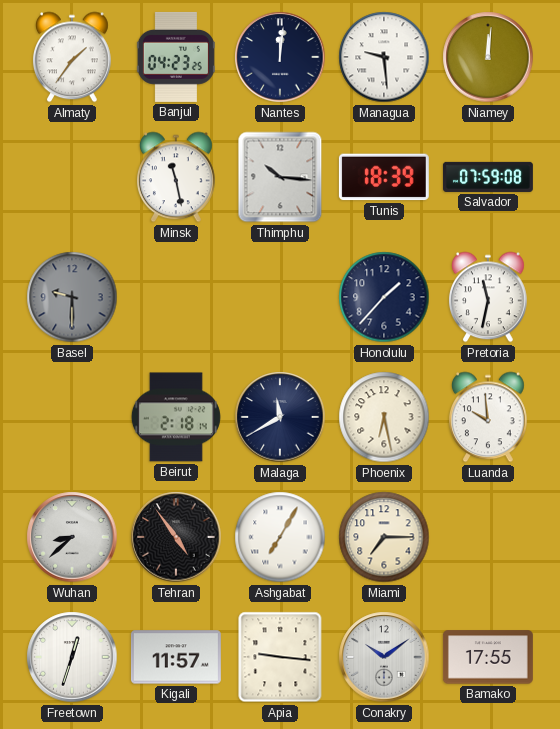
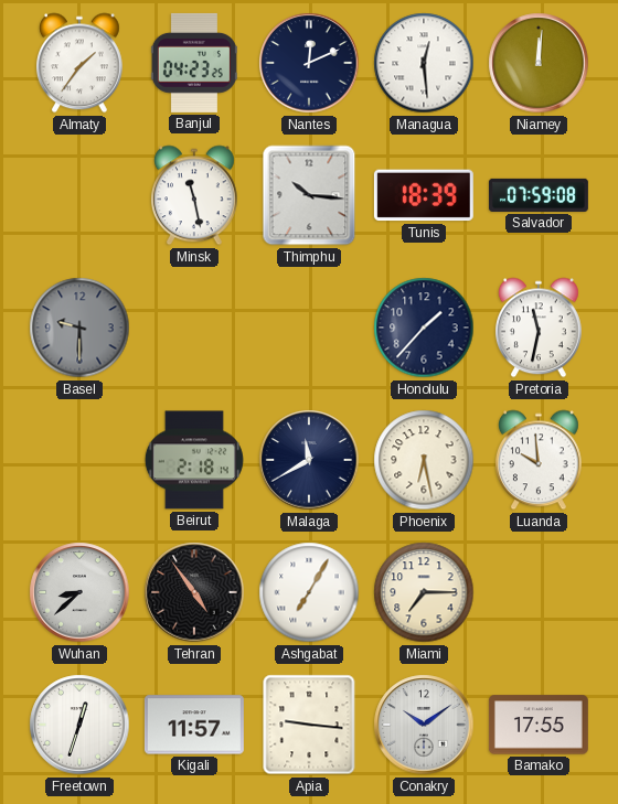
Nantes: 12:01 -> 12:11 (309, 63)
Managua: 9:29 -> 12:29 (424, 63)
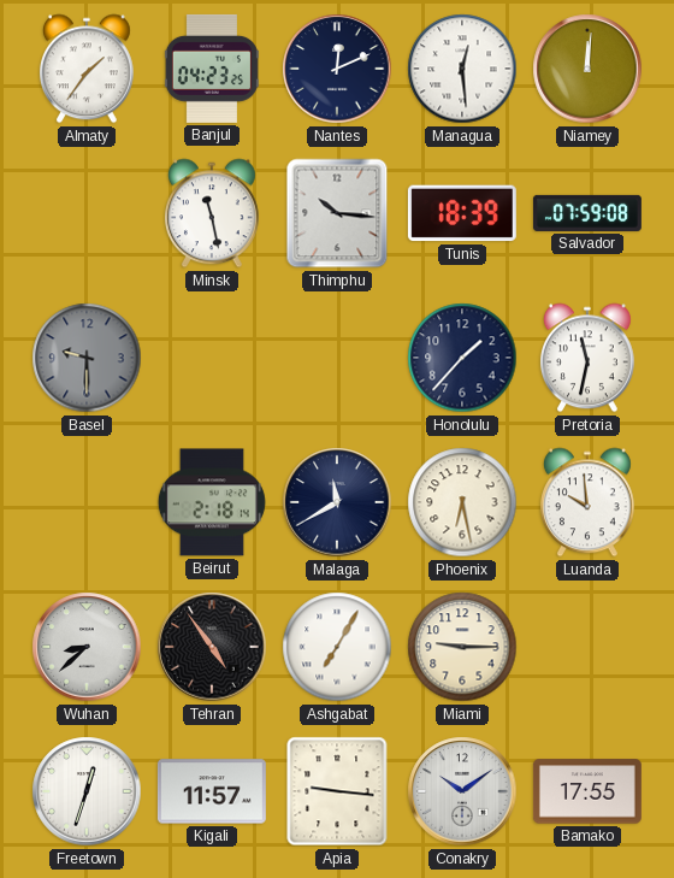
Miami: 7:15 -> 9:15 (462, 647)
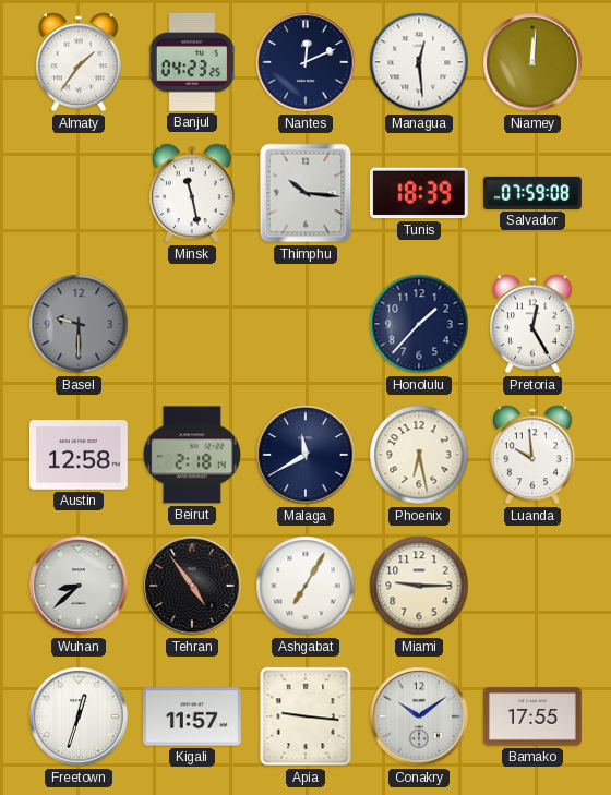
Pretoria: 11:32 -> 12:25 (532, 324)
Austin: none -> 12:58 (79, 456)
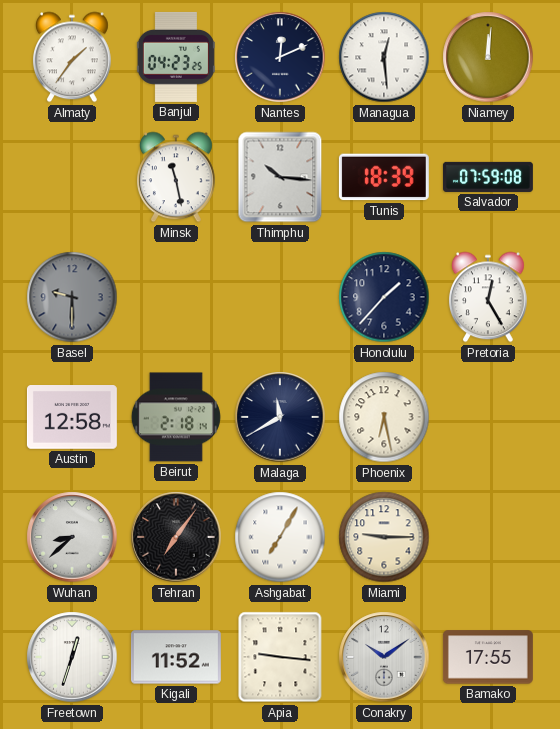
Luanda: 9:59 -> none (532, 455)
Tehran: 4:54 -> 7:06 (176, 537)
Kigali: 11:57 -> 11:52 (176, 657)
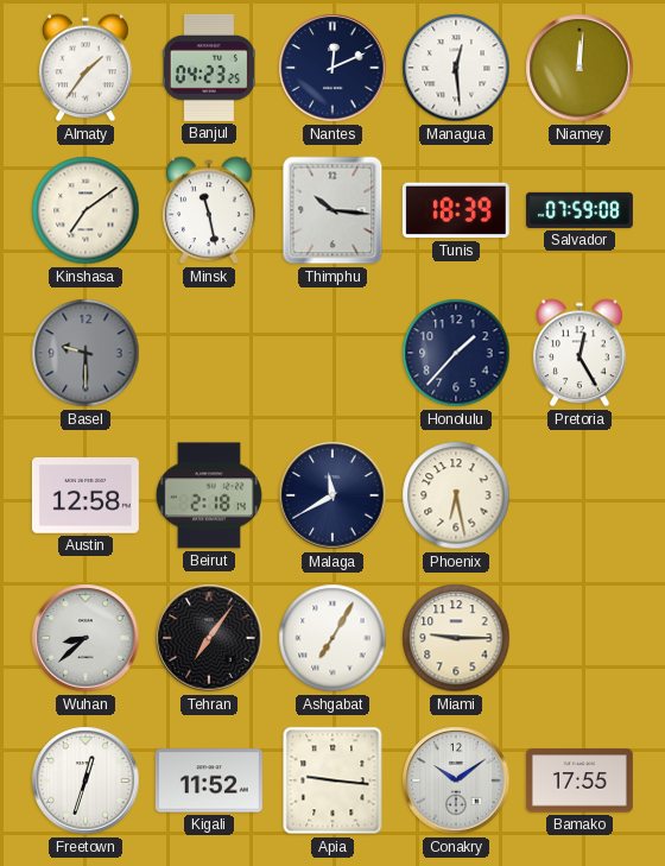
Kinshasa: none -> 7:09 (85, 210)
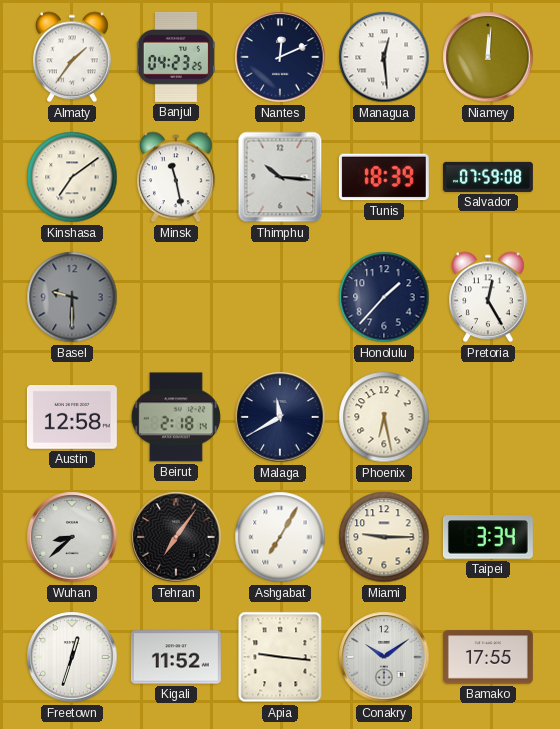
Taipei: none -> 3:34 (488, 537)
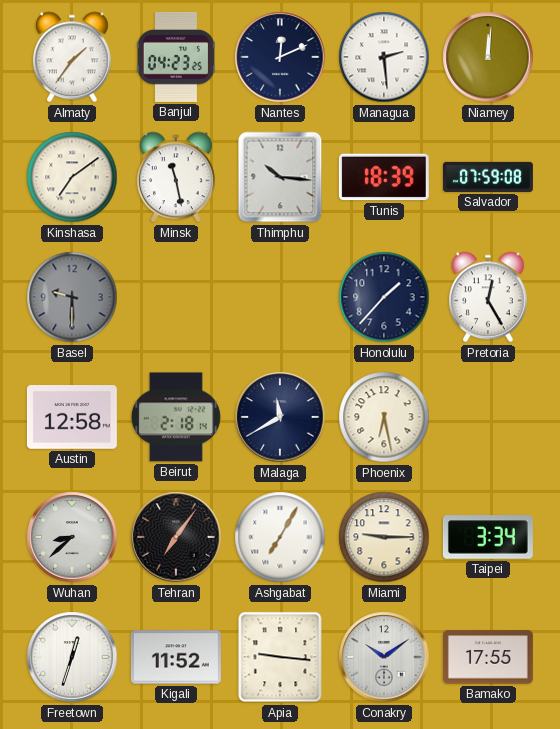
Managua: 12:29 -> 2:29 (384, 57)
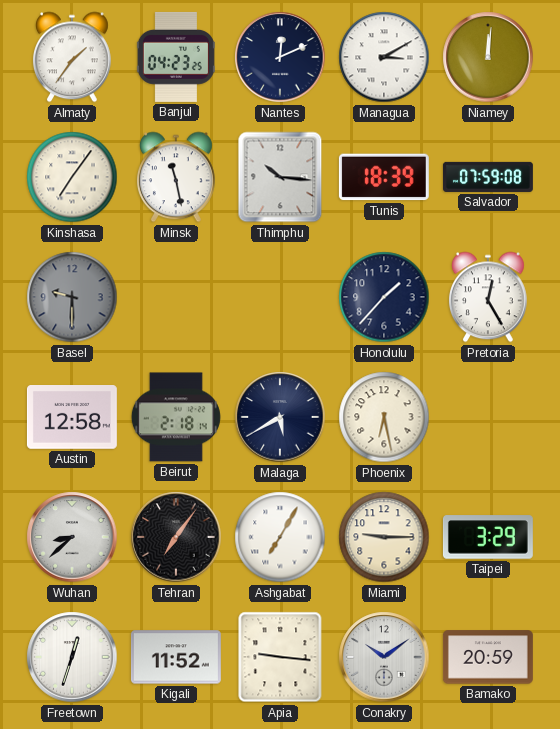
Managua: 2:29 -> 3:10 (384, 57)
Kinshasa: 7:09 -> 7:06 (72, 177)
Malaga: 11:40 -> 5:40 (280, 417)
Taipei: 3:34 -> 3:29 (488, 537)
Bamako: 17:55 -> 20:59 (488, 657)
